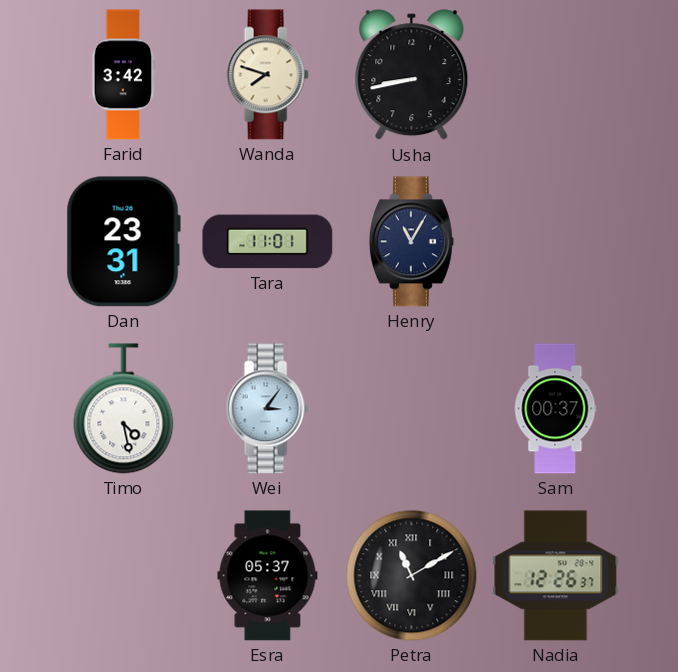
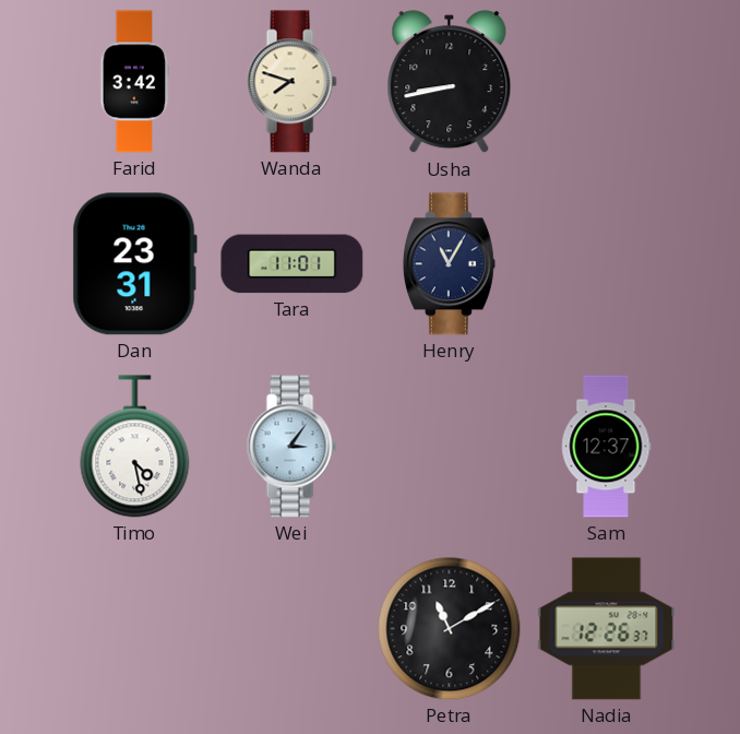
Sam: 00:37 -> 12:37 (606, 447)
Esra: 05:37 -> none (268, 576)
Petra numerals: Roman -> Arabic (450, 629)
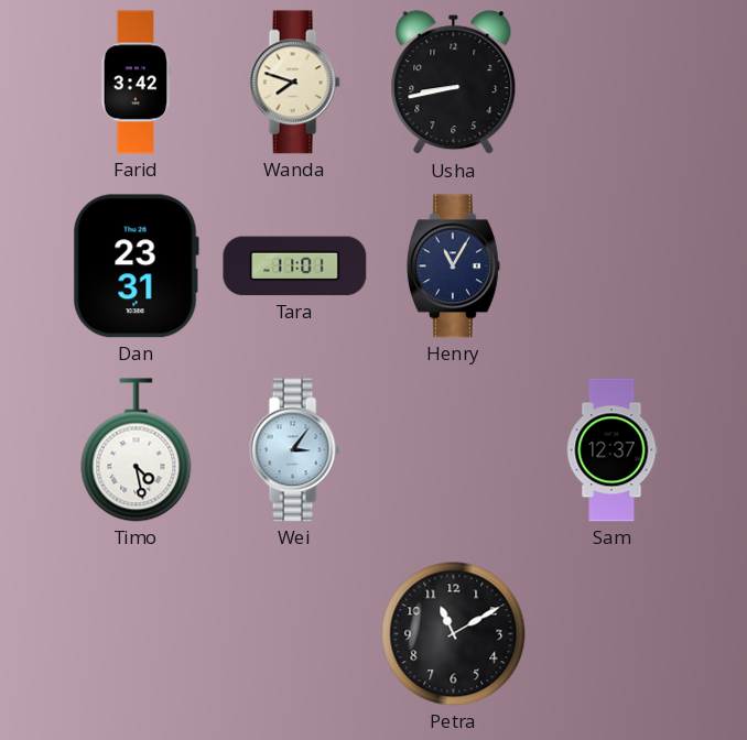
Nadia: 12:26 -> none (607, 629)
